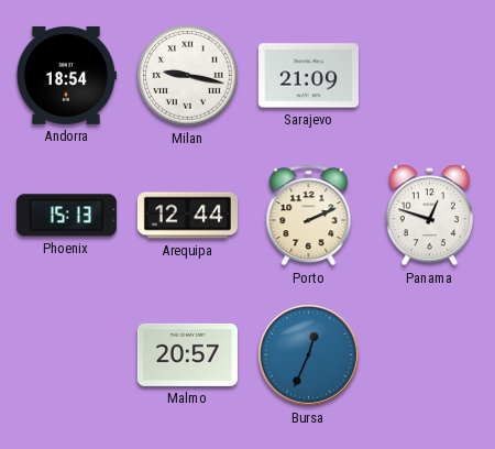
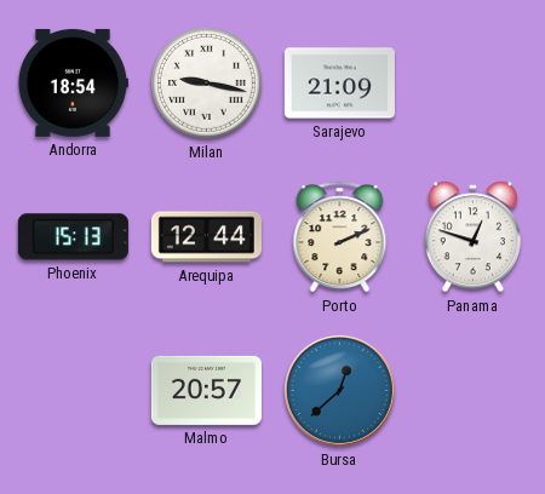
Bursa: 12:34 -> 12:38 (340, 391)
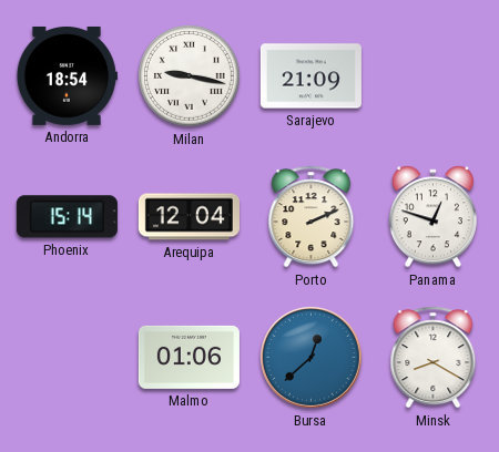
Phoenix: 15:13 -> 15:14 (67, 217)
Arequipa: 12:44 -> 12:04 (189, 217)
Malmo: 20:57 -> 01:06 (189, 357)
Minsk: none -> 8:20 (434, 358)
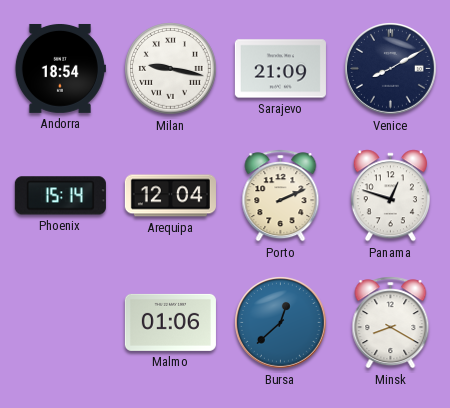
Venice: none -> 8:10 (391, 69)
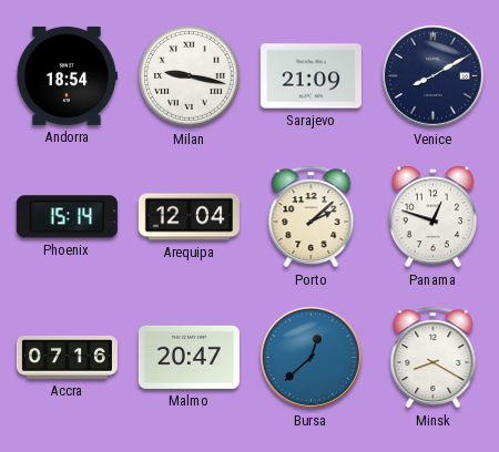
Porto: 2:11 -> 2:08 (312, 217)
Accra: none -> 07:16 (67, 357)
Malmo: 01:06 -> 20:47 (189, 357)
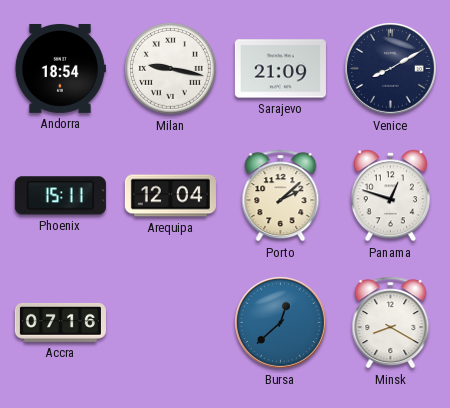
Phoenix: 15:14 -> 15:11 (60, 196)
Malmo: 20:47 -> none (189, 357)
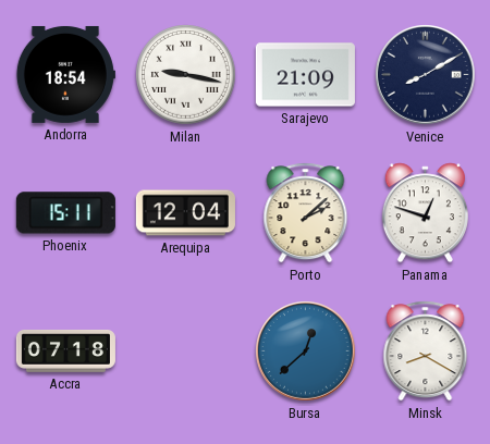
Accra: 07:16 -> 07:18 (65, 350)
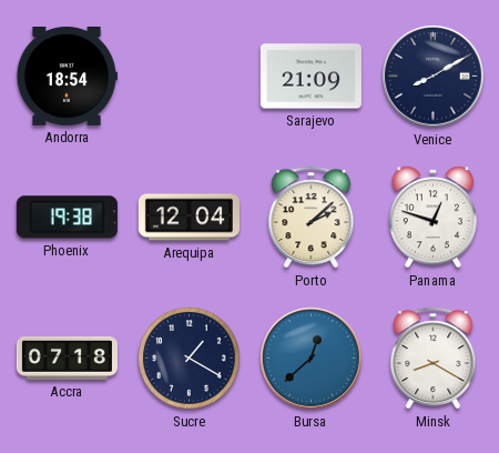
Milan: 9:17 -> none (186, 75)
Phoenix: 15:11 -> 19:38 (67, 218)
Sucre: none -> 1:20 (190, 359)
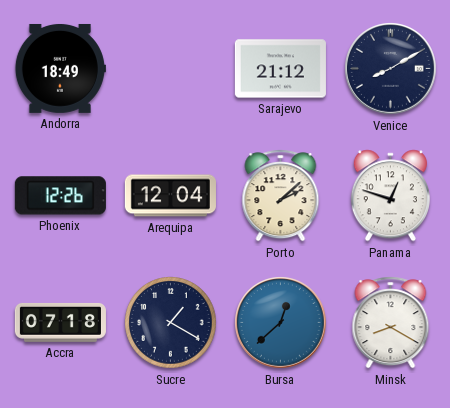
Andorra: 18:54 -> 18:49 (60, 68)
Sarajevo: 21:09 -> 21:12 (280, 69)
Phoenix: 19:38 -> 12:26 (60, 196)
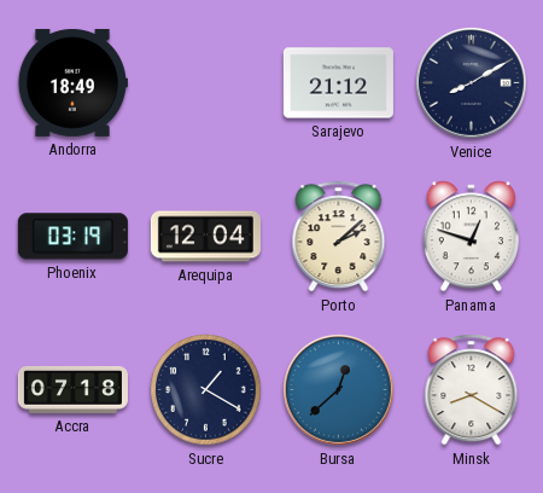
Phoenix: 12:26 -> 03:19 (72, 237)
